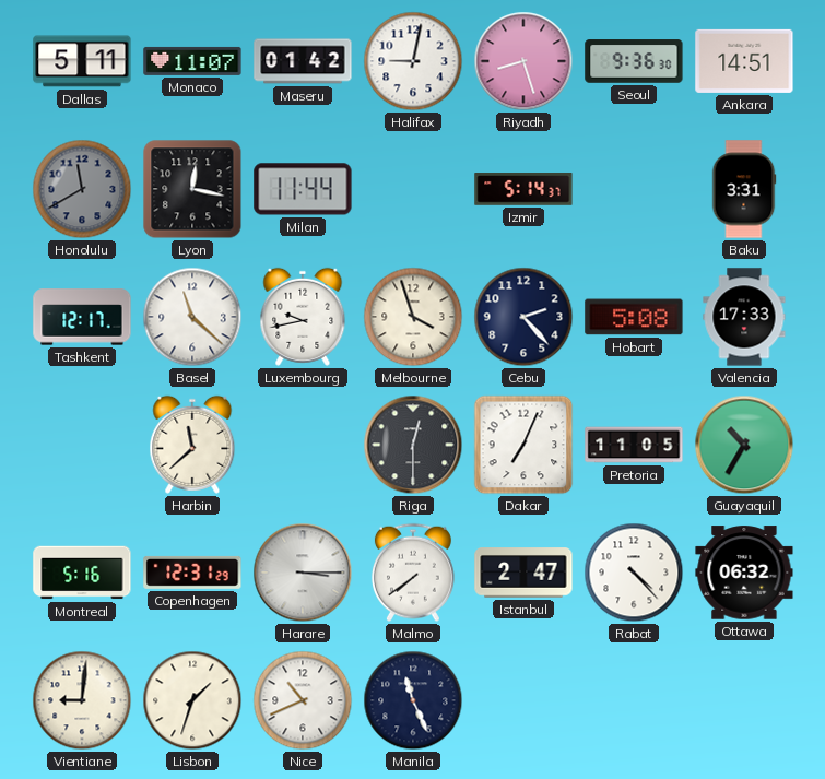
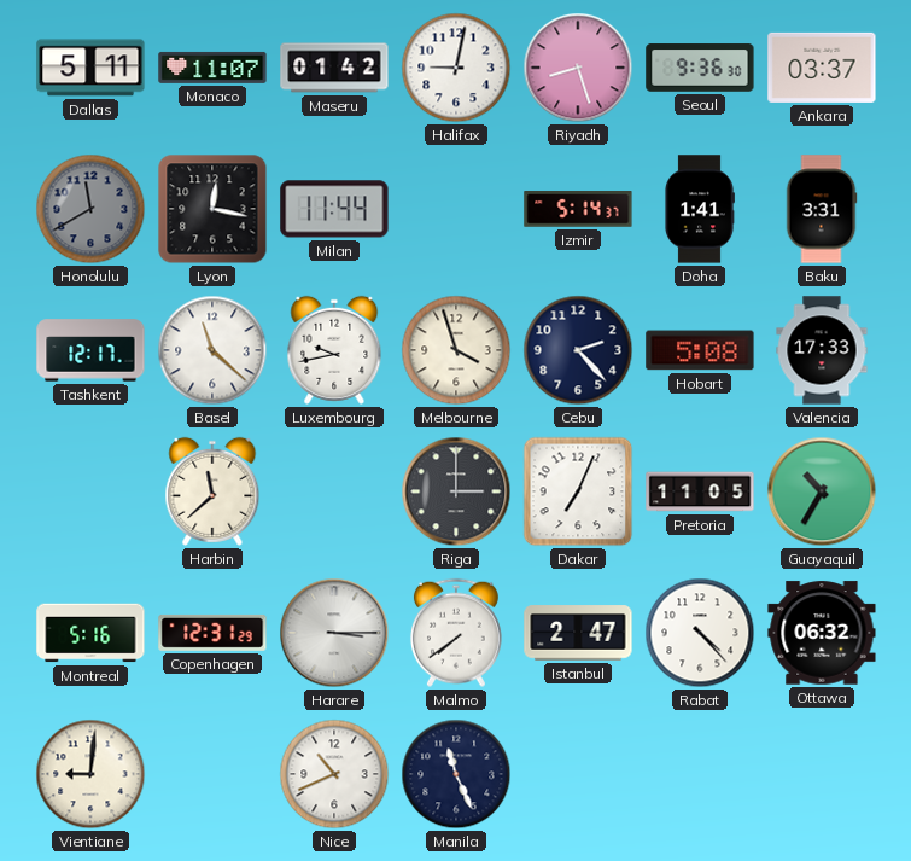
Ankara: 14:51 -> 03:37 (822, 68)
Doha: none -> 1:41 (700, 209)
Riga: 12:30 -> 3:00 (456, 491)
Lisbon: 1:33 -> none (192, 700)
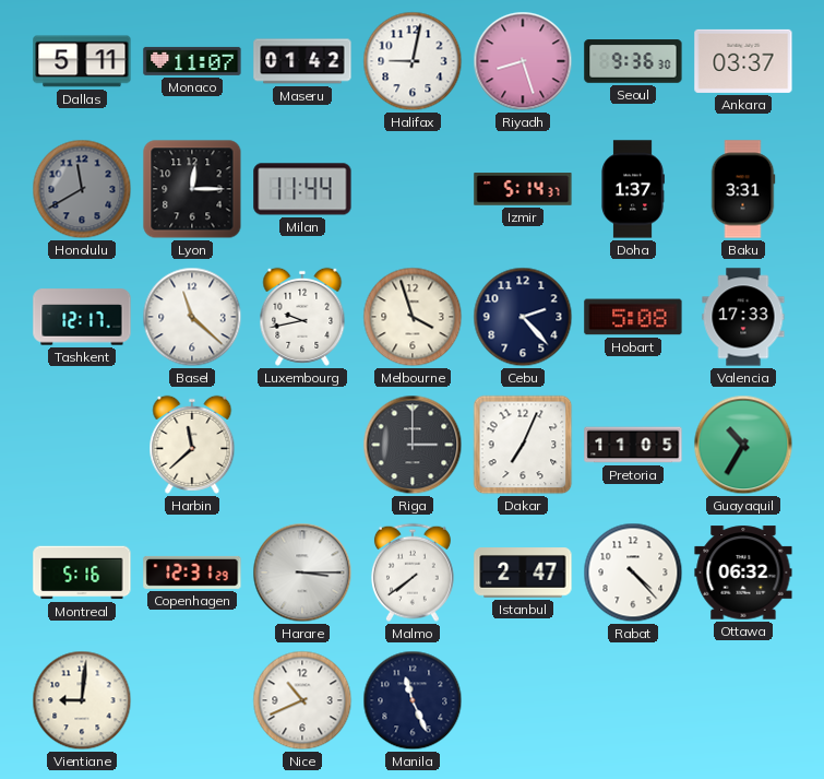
Lyon: 12:17 -> 12:15 (192, 189)
Doha: 1:41 -> 1:37 (633, 189)
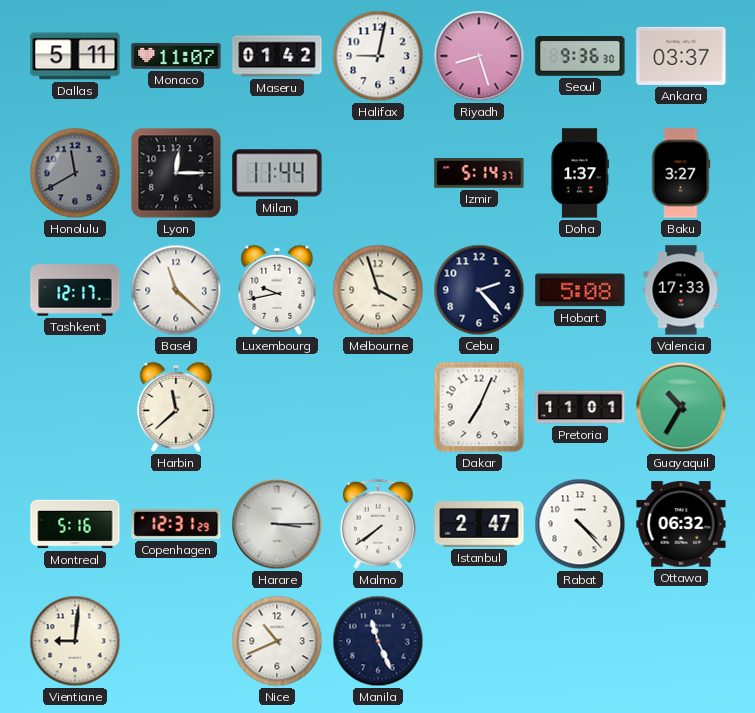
Baku: 3:31 -> 3:27 (681, 173)
Riga: 3:00 -> none (413, 445)
Pretoria: 11:05 -> 11:01 (580, 407)
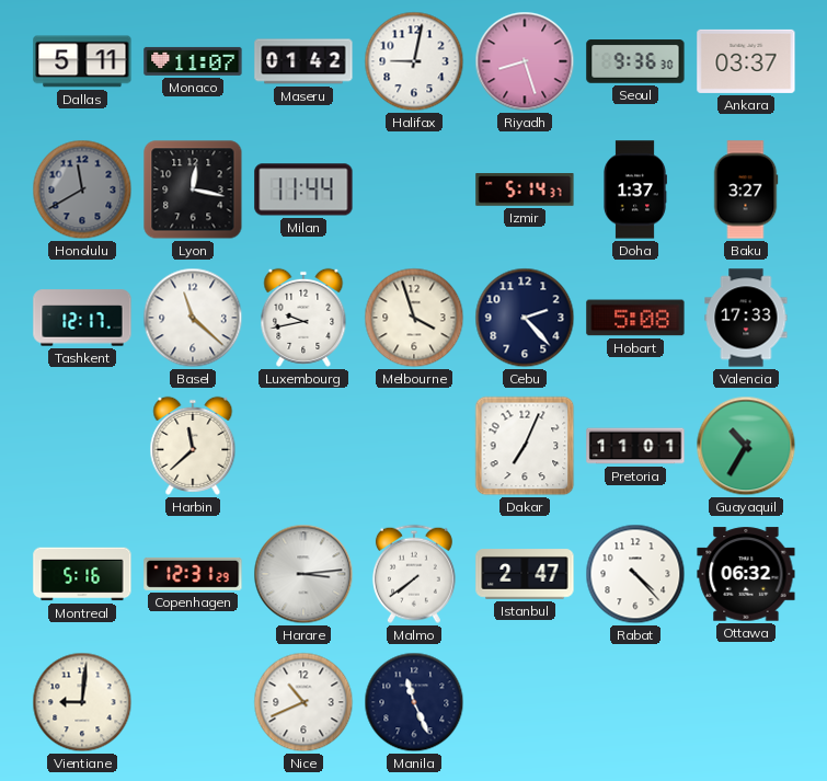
Lyon: 12:15 -> 12:17 (193, 189)
Harare: 3:15 -> 3:14 (303, 574)
